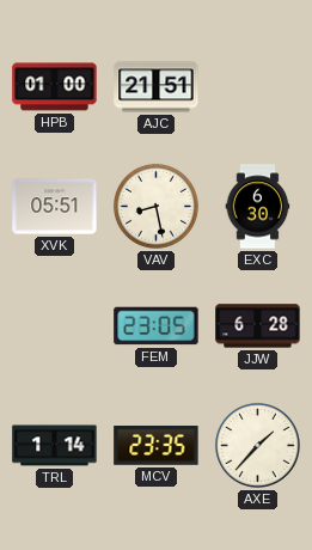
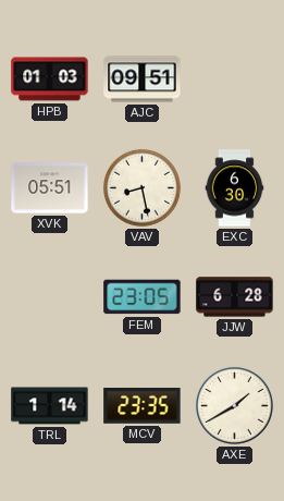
HPB: 01:00 -> 01:03 (50, 80)
AJC: 21:51 -> 09:51 (143, 80)
AXE: 1:37 -> 1:40 (235, 406)
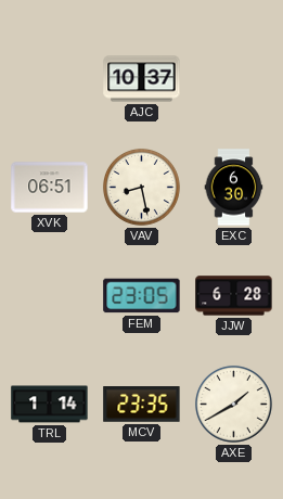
HPB: 01:03 -> none (50, 80)
AJC: 09:51 -> 10:37 (142, 79)
XVK: 05:51 -> 06:51 (50, 188)
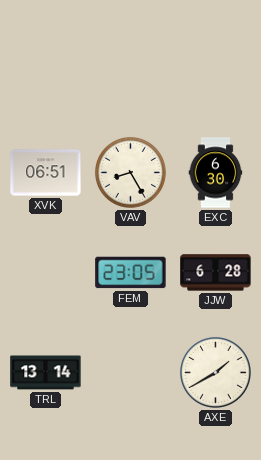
AJC: 10:37 -> none (142, 79)
VAV: 8:28 -> 8:25 (131, 173)
TRL: 1:14 -> 13:14 (46, 373)
MCV: 23:35 -> none (142, 405)
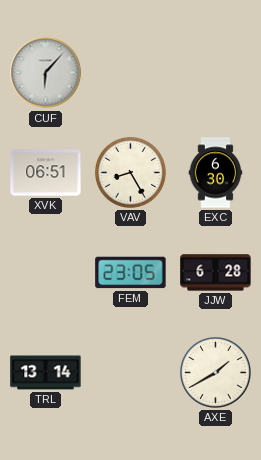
CUF: none -> 6:07 (46, 73)
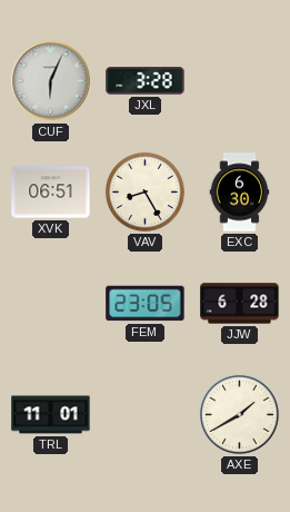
CUF: 6:07 -> 6:04 (51, 81)
JXL: none -> 3:28 (146, 81)
TRL: 13:14 -> 11:01 (51, 415)
